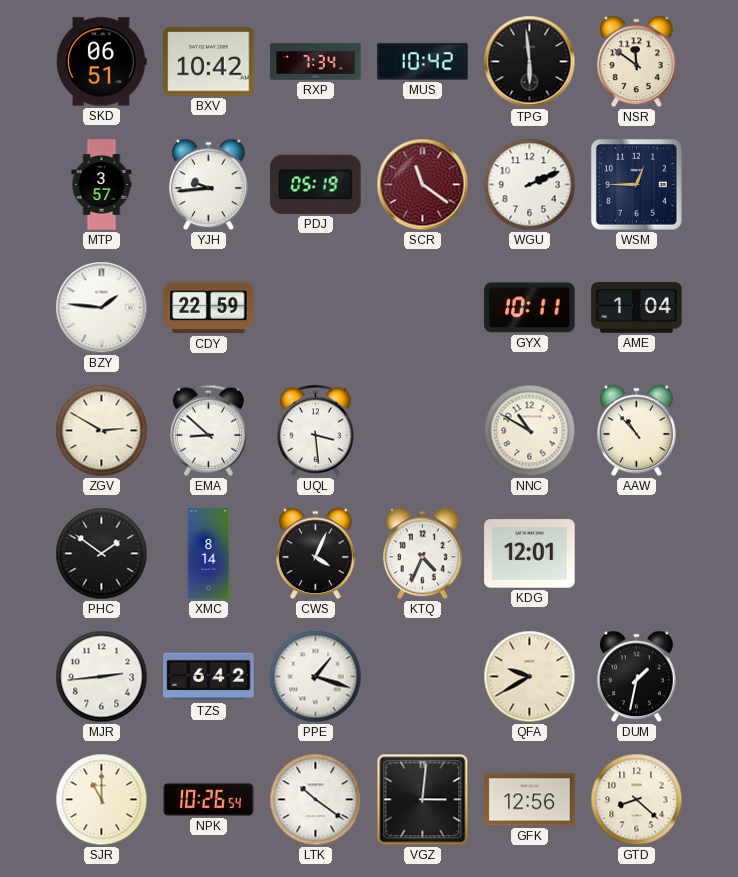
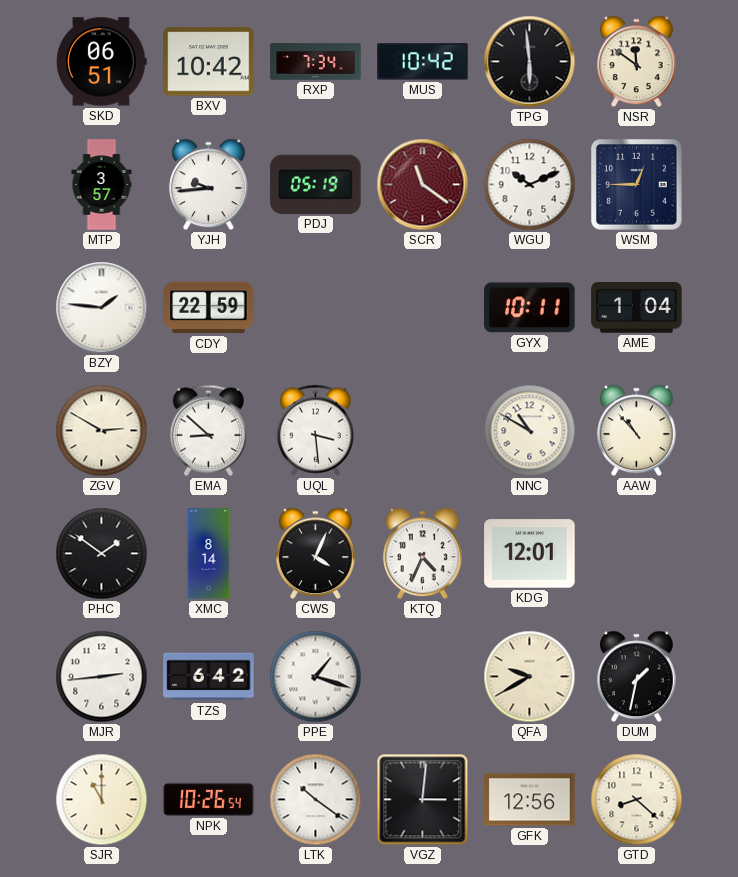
WGU: 2:11 -> 10:11 (530, 185)
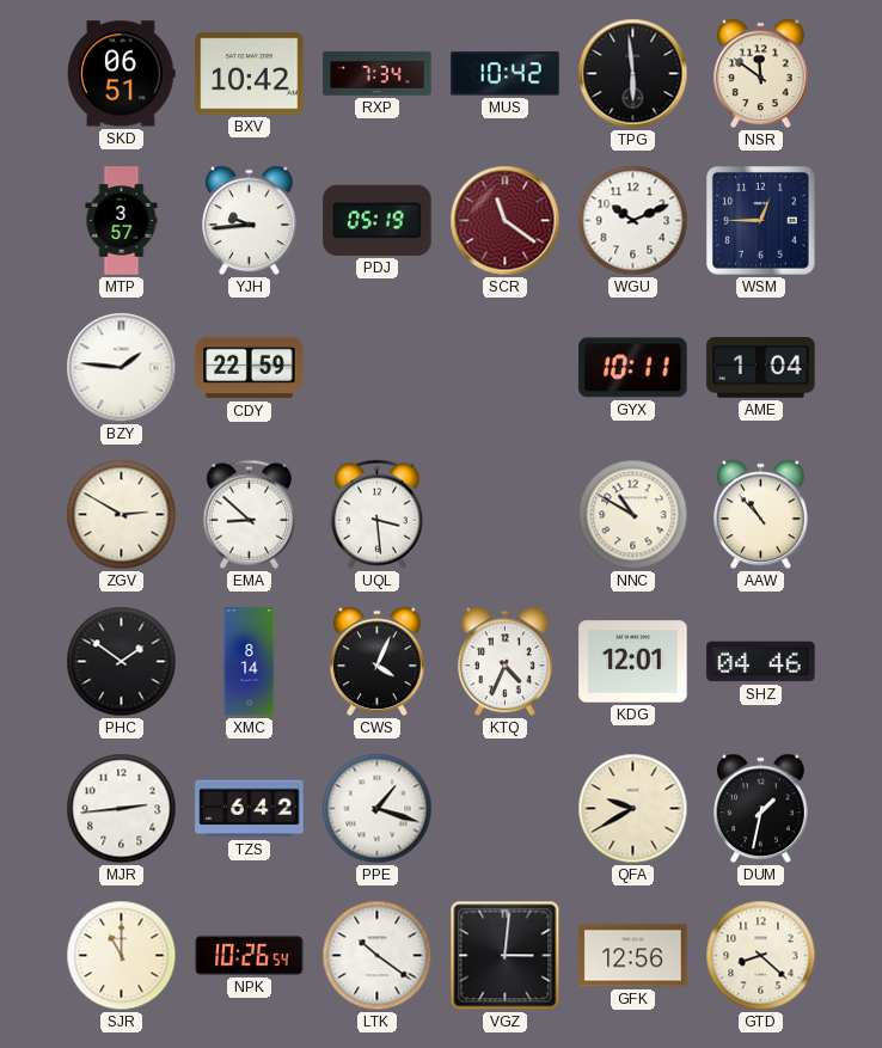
SHZ: none -> 04:46 (761, 662)
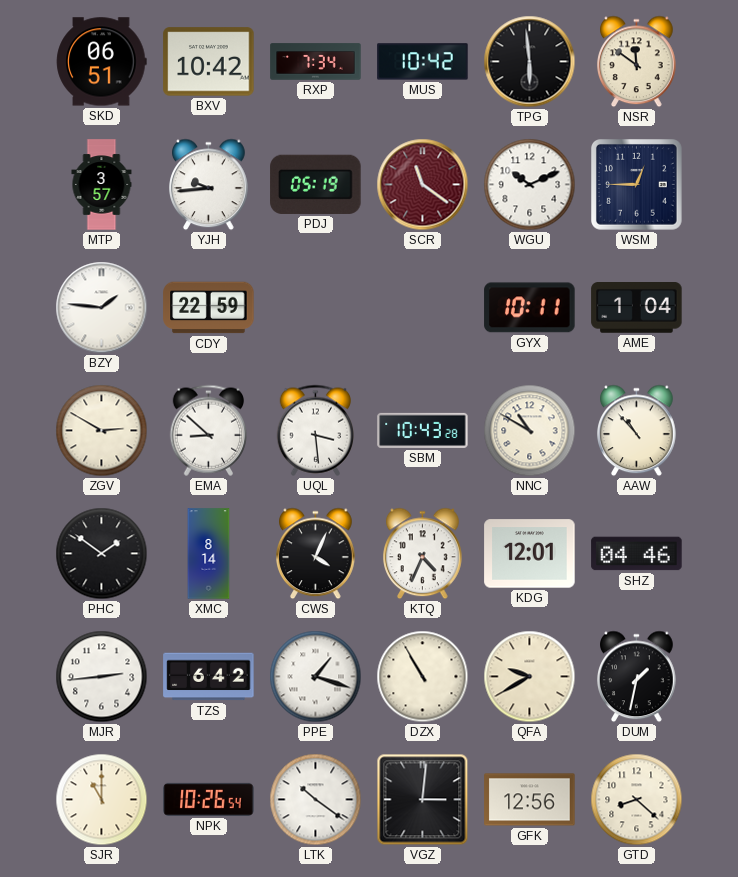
SBM: none -> 10:43 (423, 430)
DZX: none -> 10:55 (423, 677)
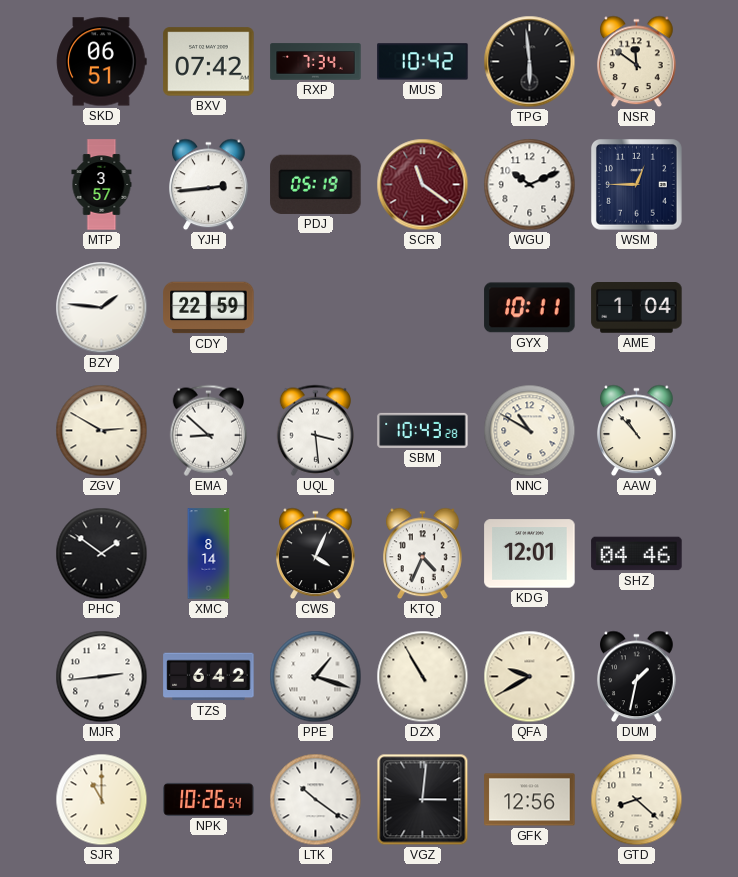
BXV: 10:42 -> 07:42 (209, 62)
YJH: 9:44 -> 2:44 (209, 185)
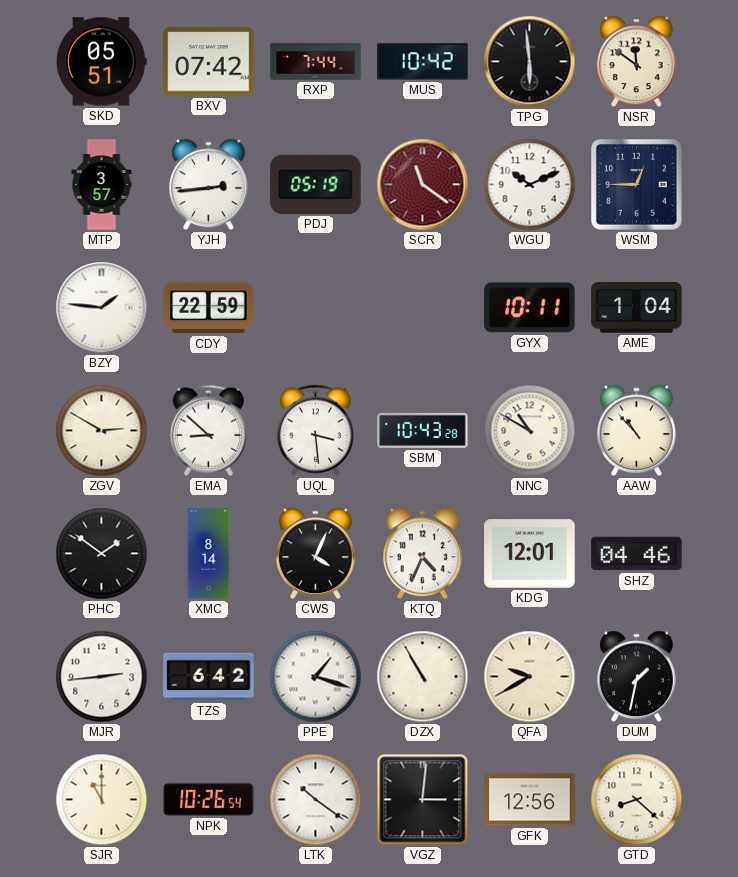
SKD: 06:51 -> 05:51 (102, 62)
RXP: 7:34 -> 7:44 (316, 62)
